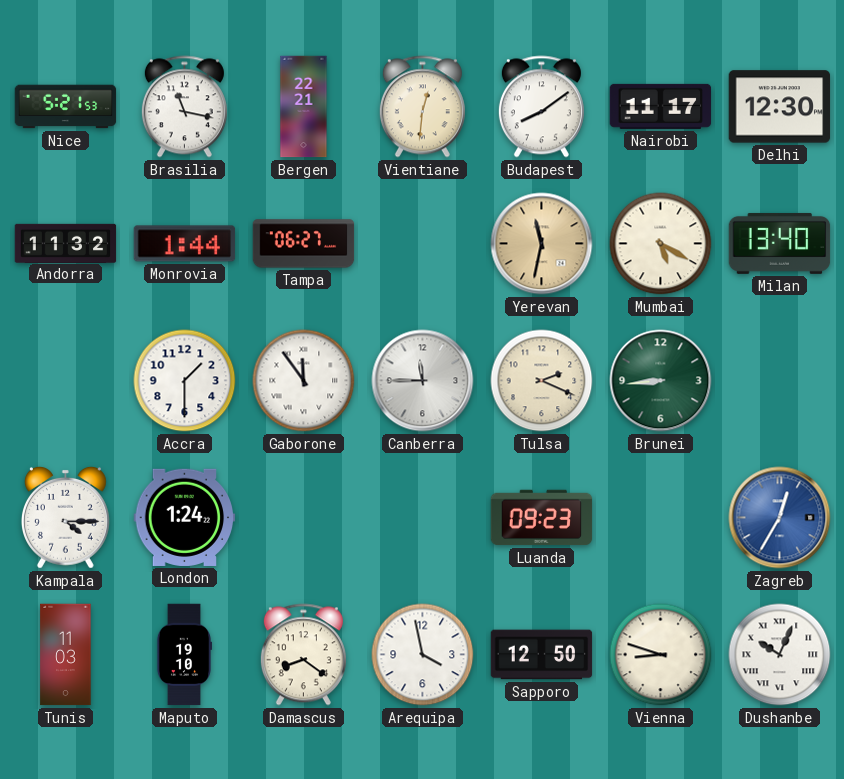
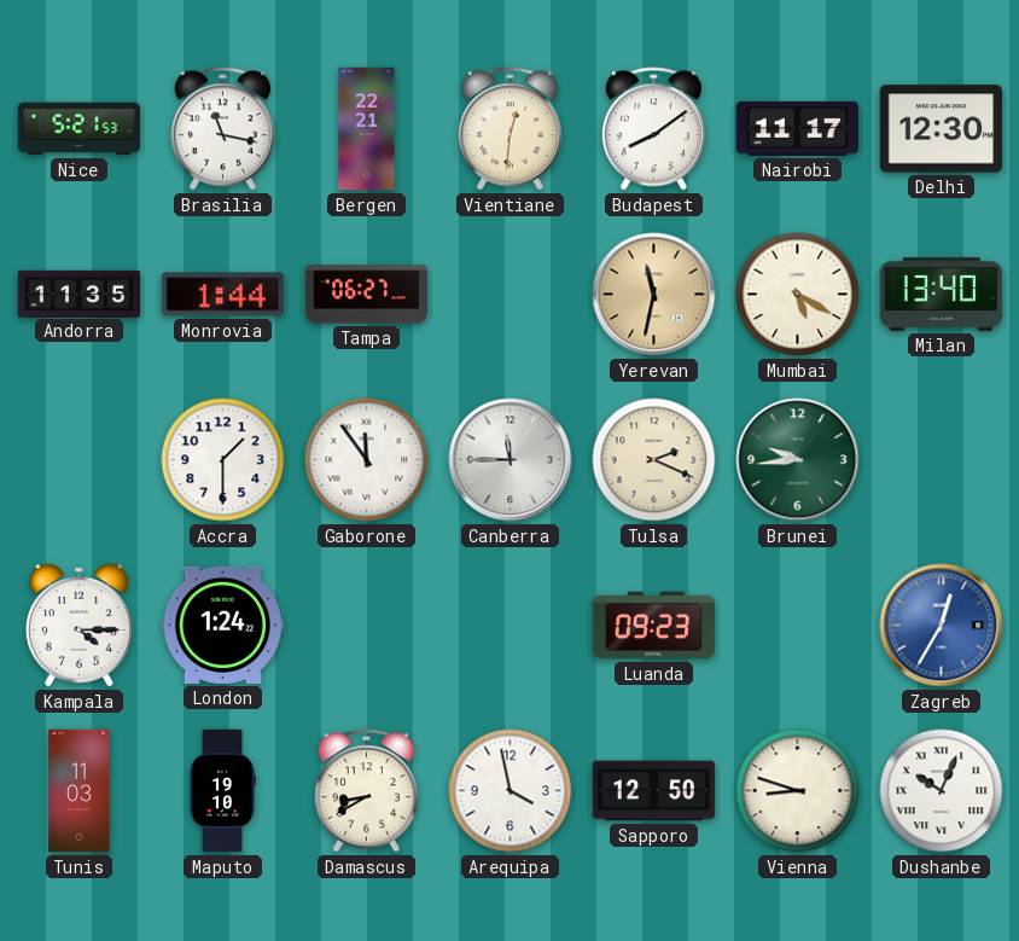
Andorra: 11:32 -> 11:35 (80, 294)
Brunei: 8:44 -> 9:44 (798, 460)
Damascus: 8:21 -> 8:40 (366, 791)
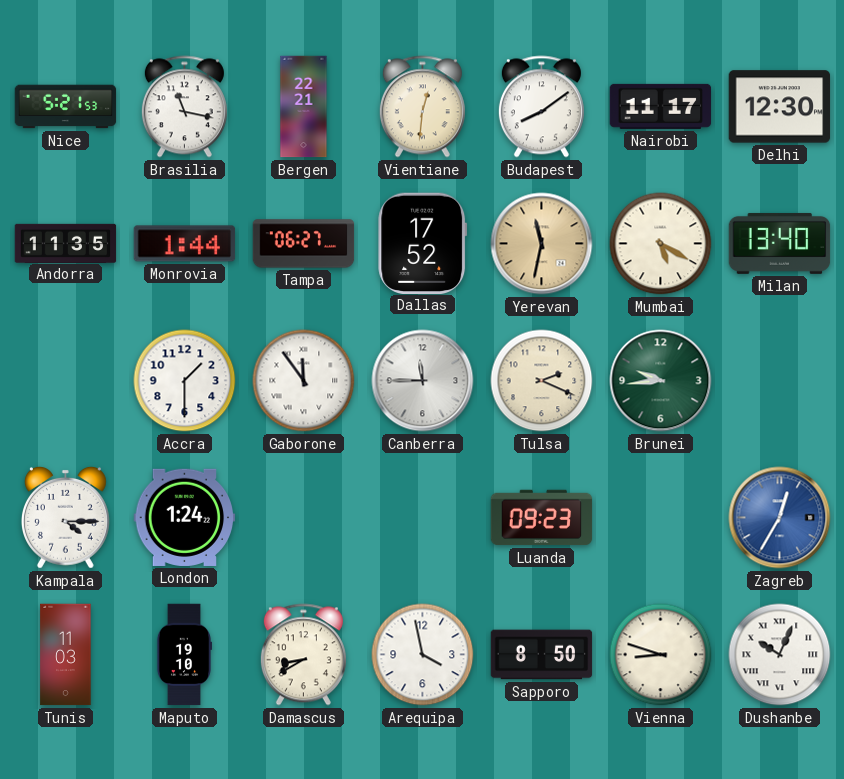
Dallas: none -> 17:52 (423, 243)
Sapporo: 12:50 -> 8:50 (542, 655)
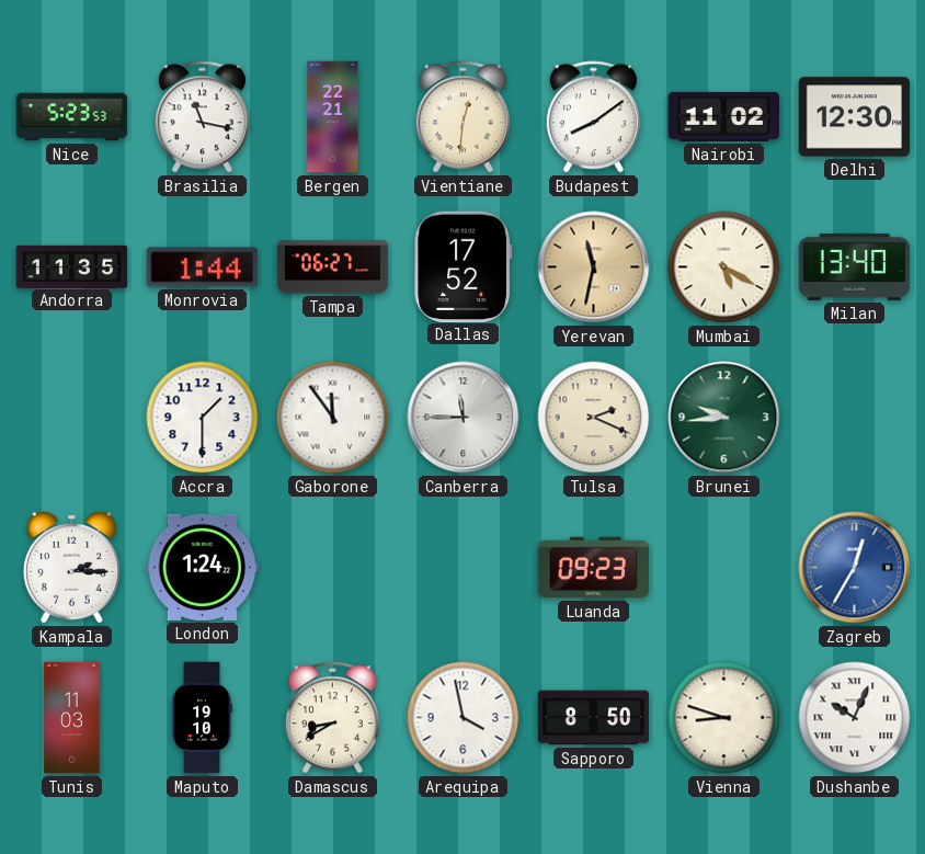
Nice: 5:21 -> 5:23 (72, 117)
Nairobi: 11:17 -> 11:02 (724, 116)
Kampala: 4:15 -> 2:15 (72, 567)
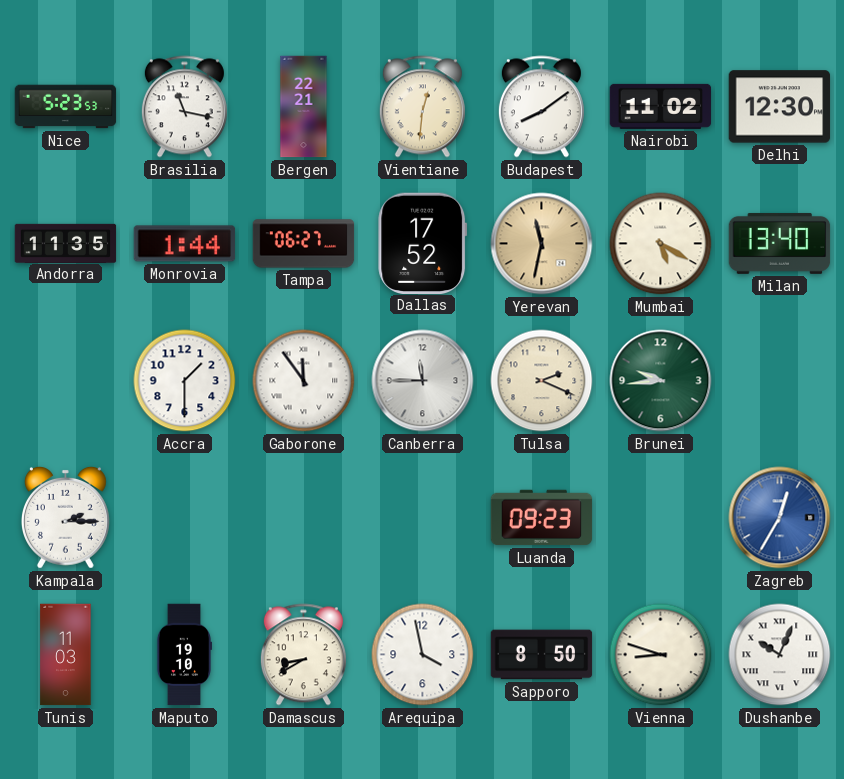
London: 1:24 -> none (203, 567)
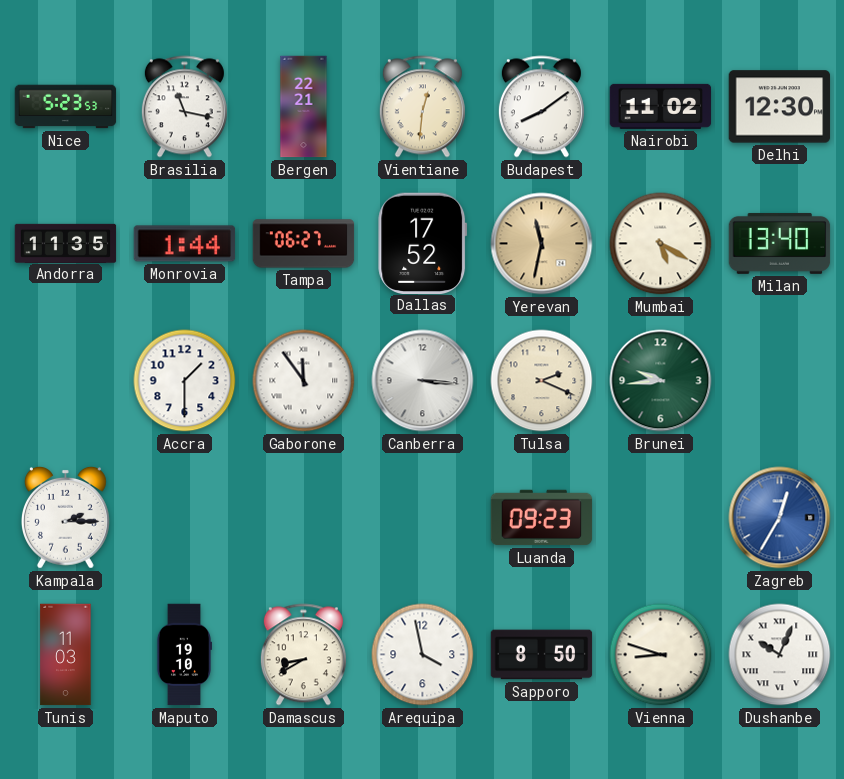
Canberra: 11:45 -> 3:16 (423, 381)
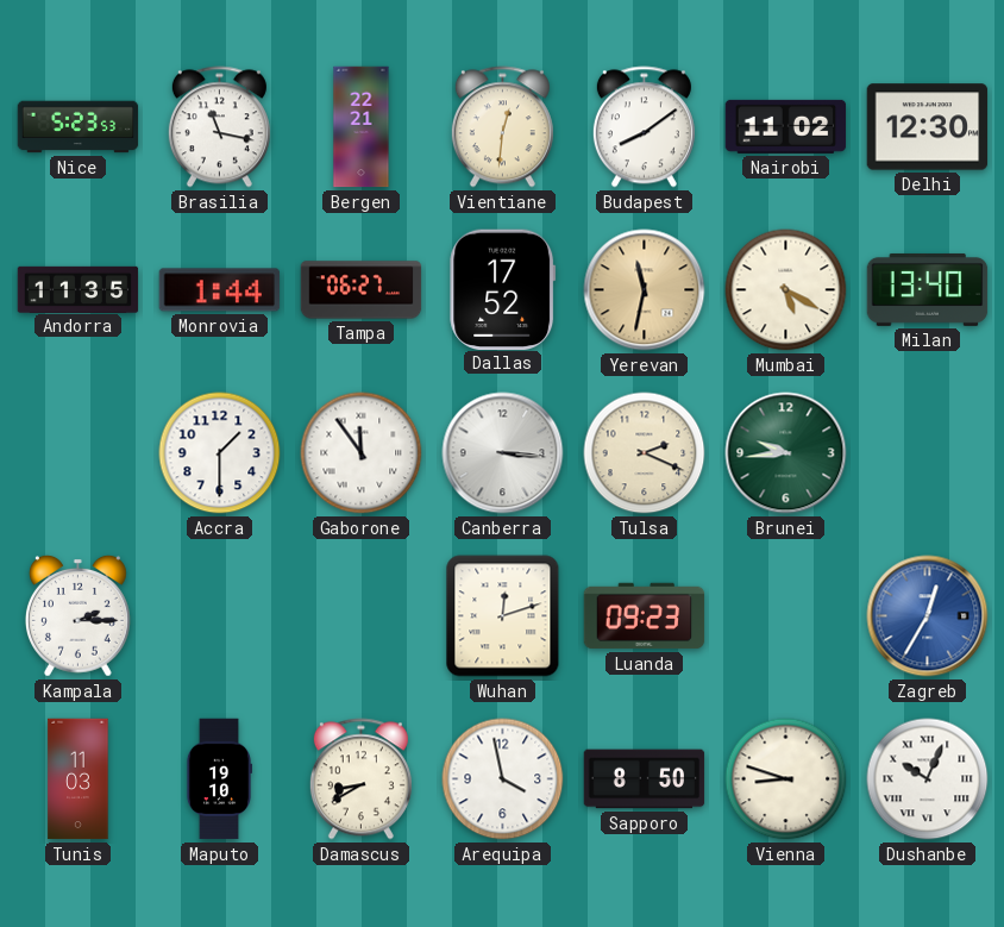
Wuhan: none -> 12:12 (503, 616)
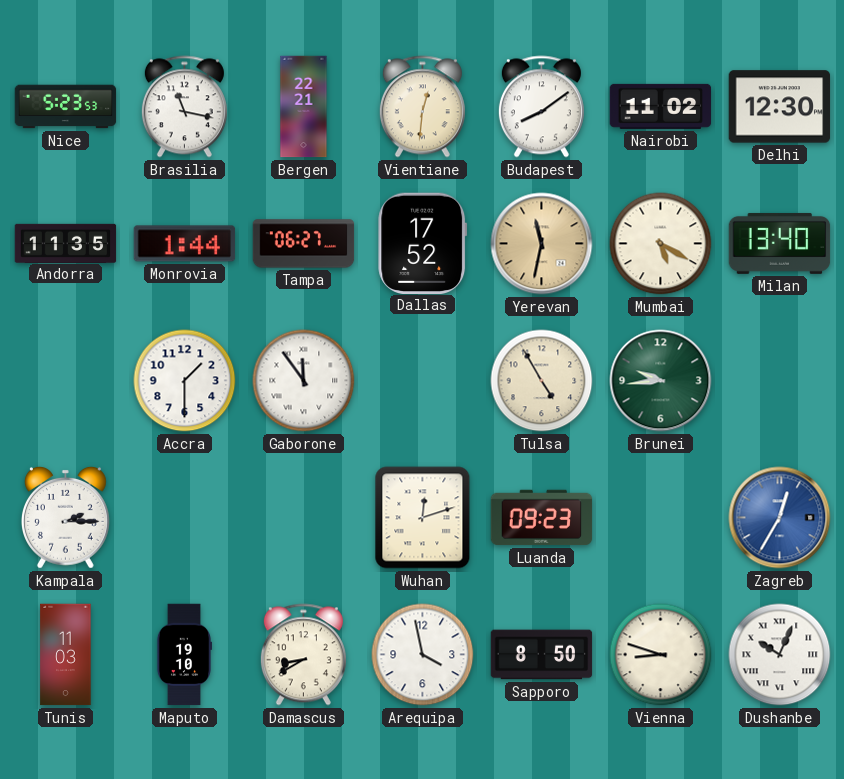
Canberra: 3:16 -> none (503, 453)
Tulsa: 2:19 -> 4:55 (542, 381)
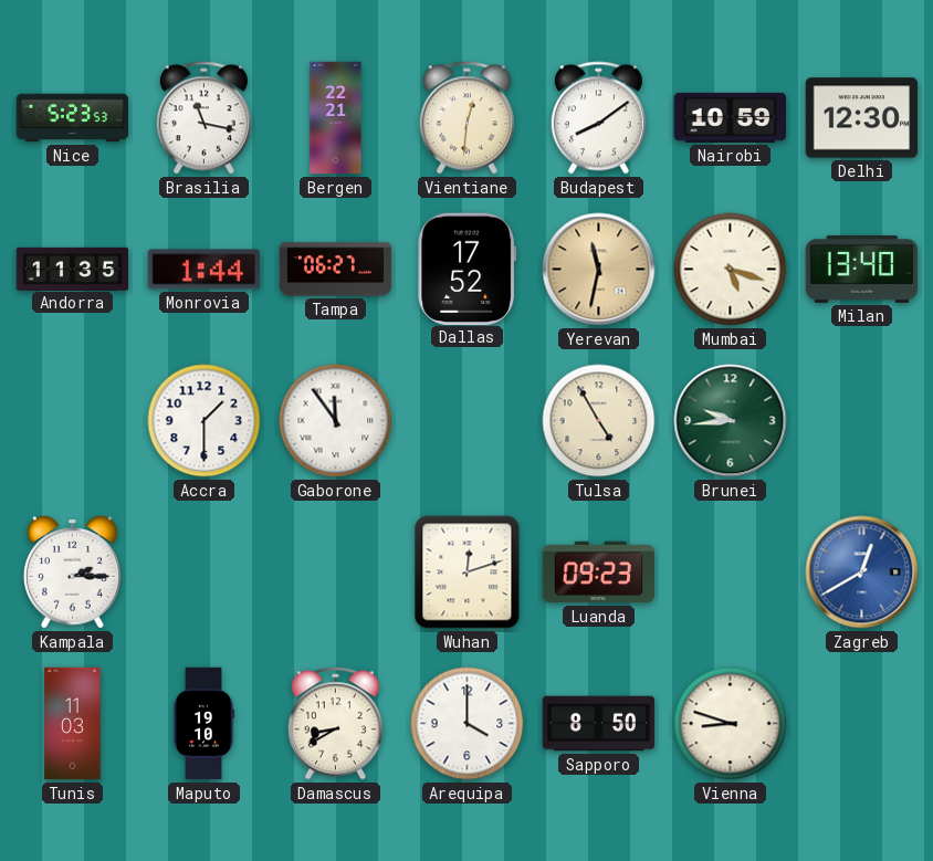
Nairobi: 11:02 -> 10:59 (731, 117)
Mumbai: 5:20 -> 5:18 (731, 270)
Zagreb: 12:35 -> 12:40 (862, 573)
Arequipa: 3:58 -> 4:00 (468, 724)
Dushanbe: 10:04 -> none (780, 655)
